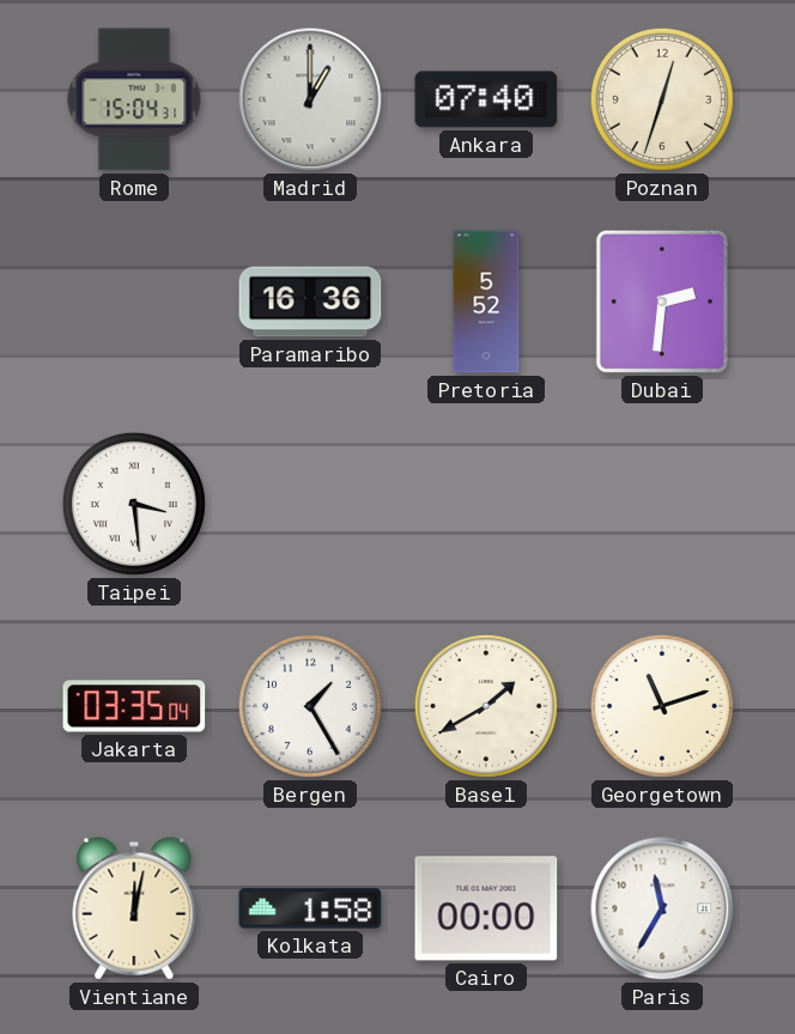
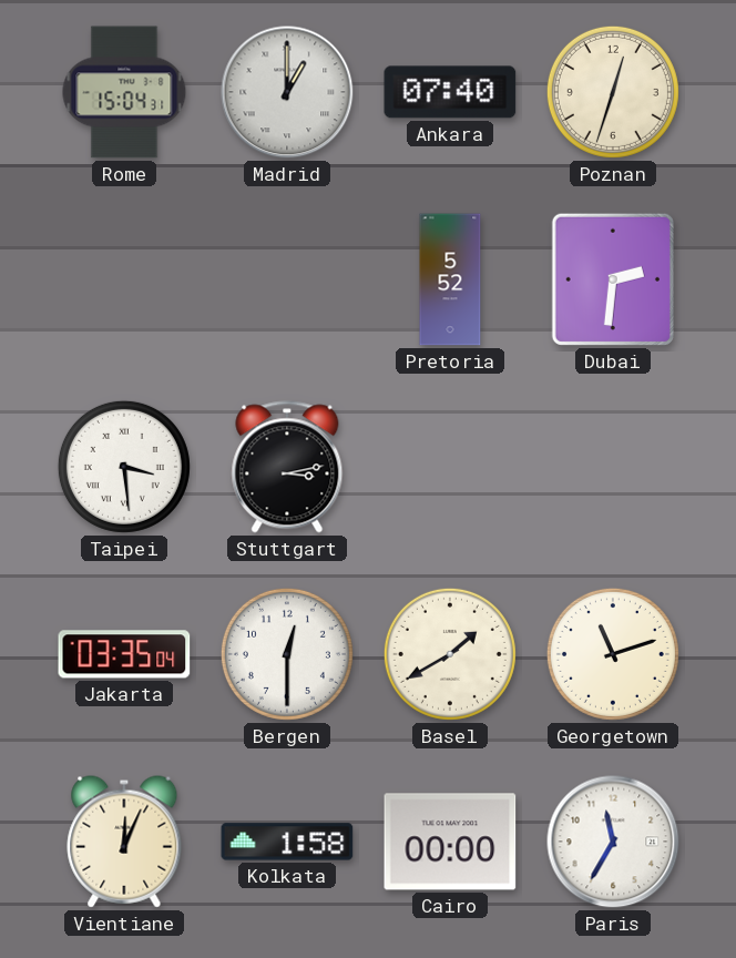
Paramaribo: 16:36 -> none (310, 302)
Stuttgart: none -> 3:13 (287, 467)
Bergen: 1:25 -> 12:30 (287, 654)
Vientiane: 12:02 -> 12:04 (124, 842)
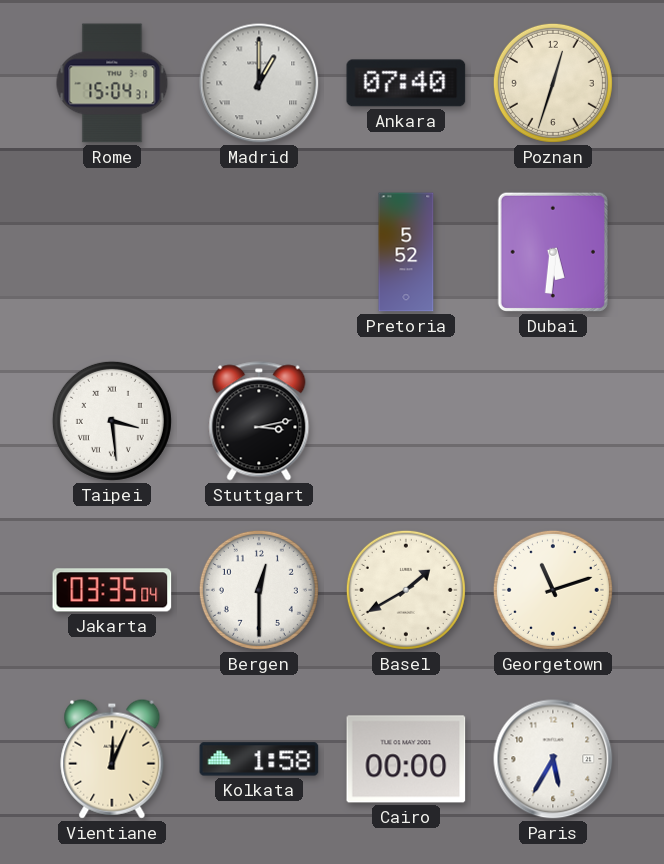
Dubai: 2:31 -> 5:31 (553, 252)
Paris: 11:35 -> 5:35 (553, 759)
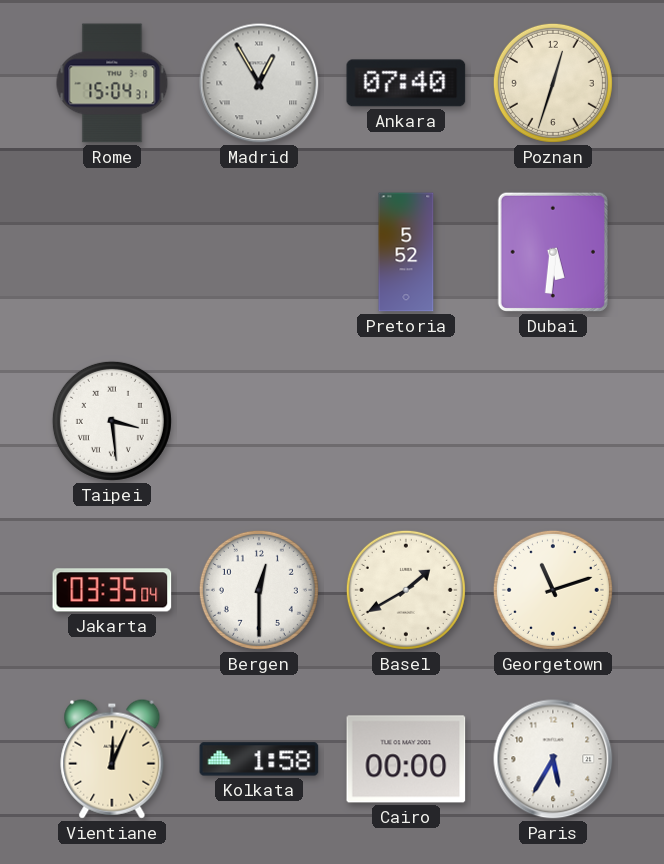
Madrid: 1:00 -> 12:55 (259, 83)
Stuttgart: 3:13 -> none (259, 421)
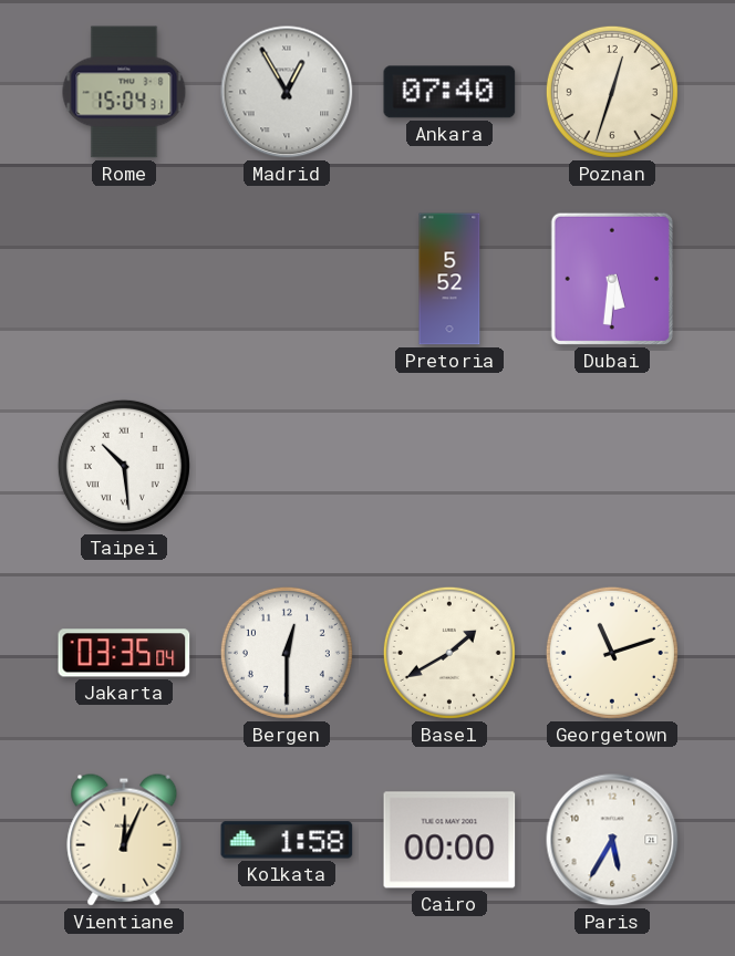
Taipei: 3:29 -> 10:29 (124, 466)
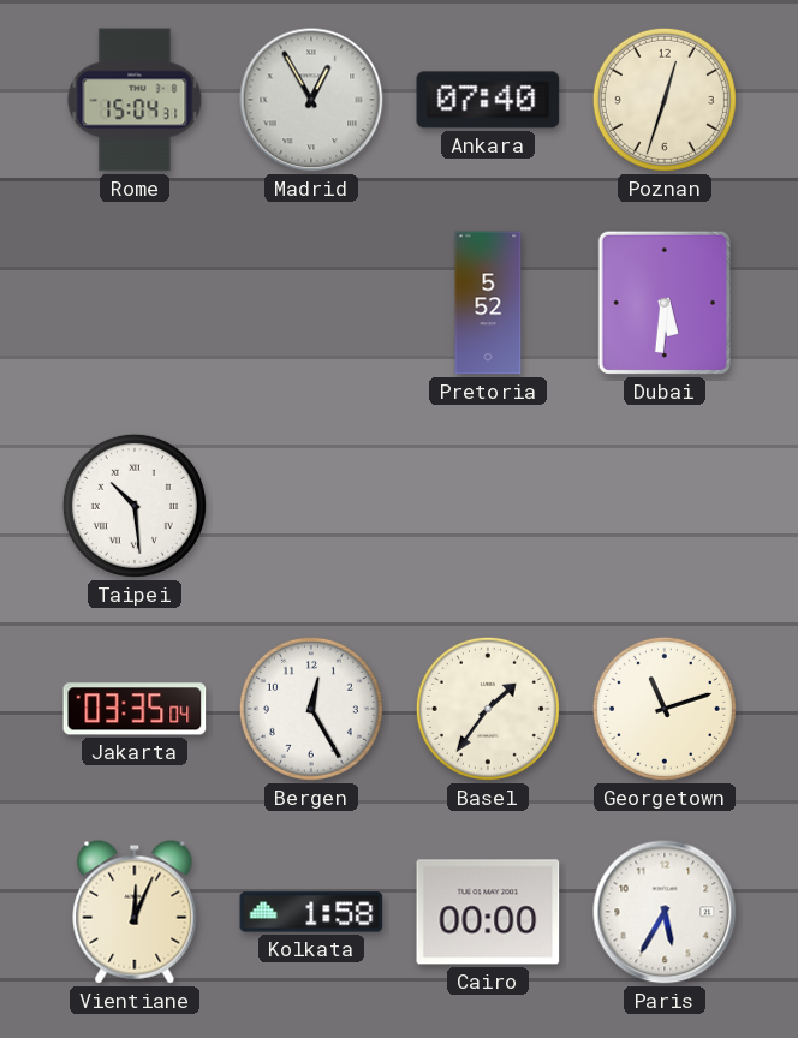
Bergen: 12:30 -> 12:25 (311, 709)
Basel: 1:40 -> 1:36 (488, 709)
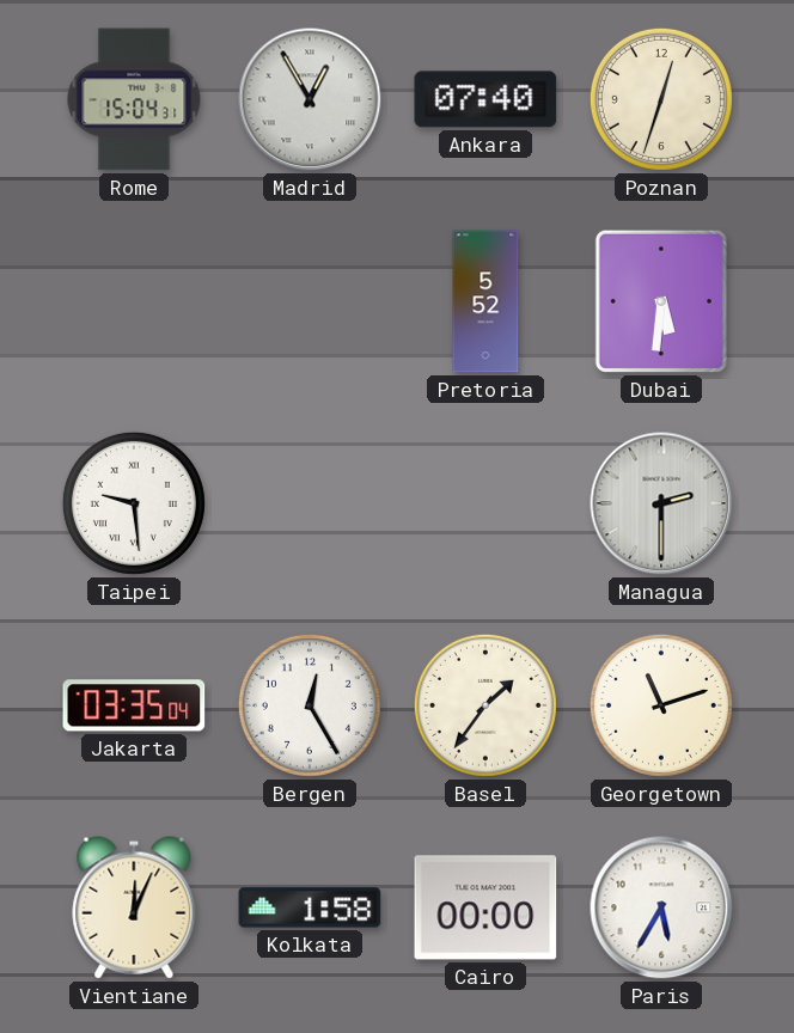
Taipei: 10:29 -> 9:29 (134, 503)
Managua: none -> 2:30 (661, 503)
